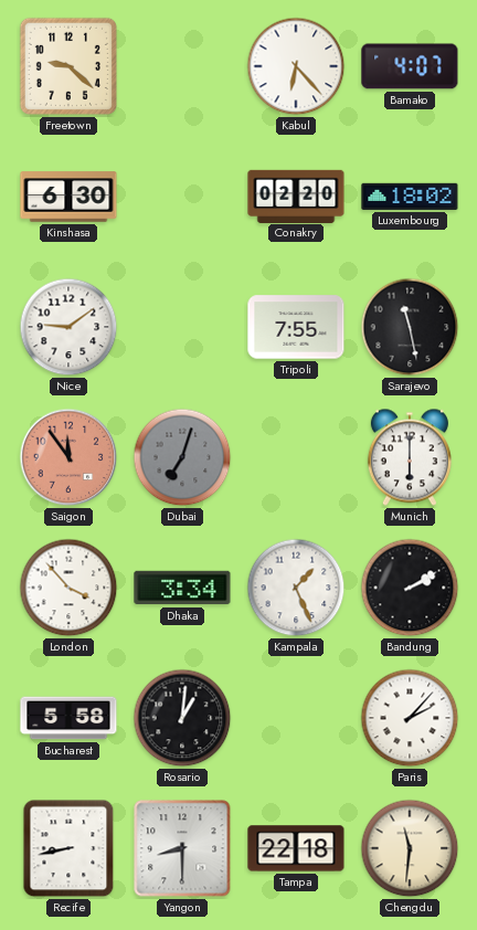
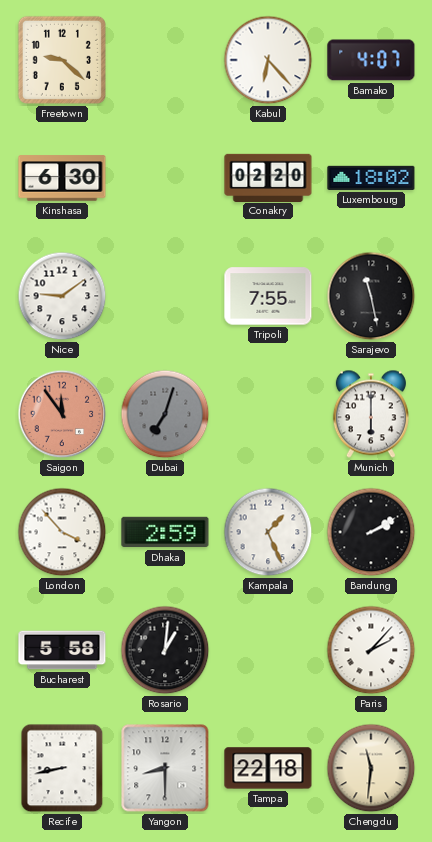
Dhaka: 3:34 -> 2:59 (165, 532)
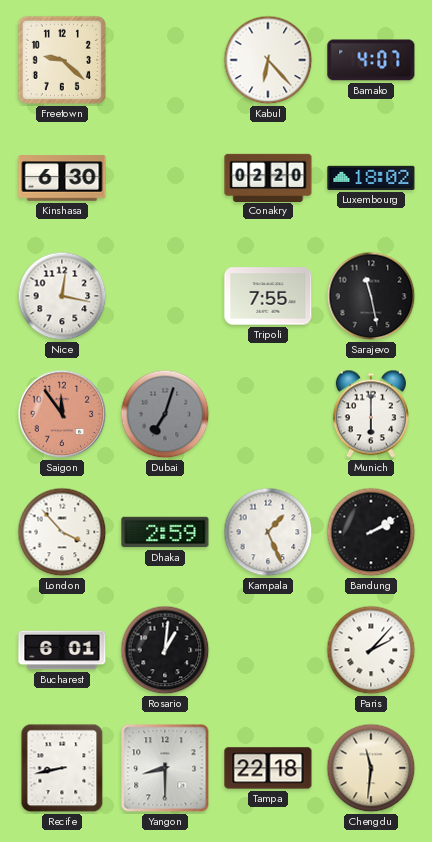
Nice: 9:09 -> 12:17 (62, 296)
Bucharest: 5:58 -> 6:01 (62, 650)
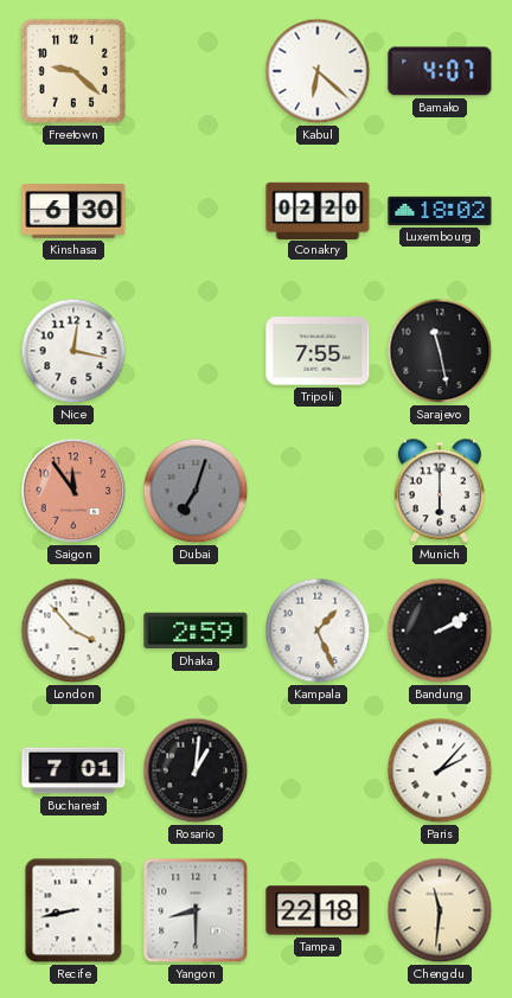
Kabul: 6:23 -> 6:22 (318, 71)
Bucharest: 6:01 -> 7:01 (73, 770)
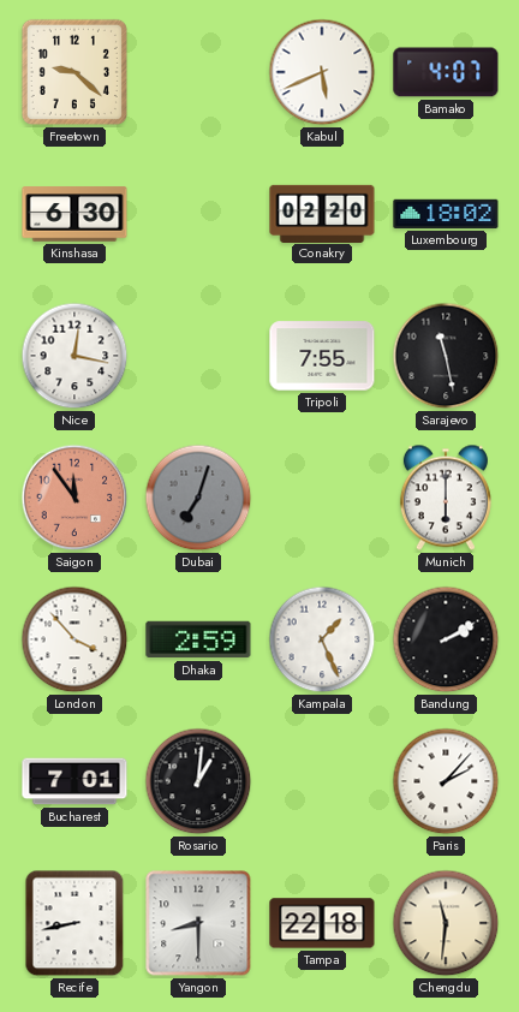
Kabul: 6:22 -> 5:41 (322, 72)
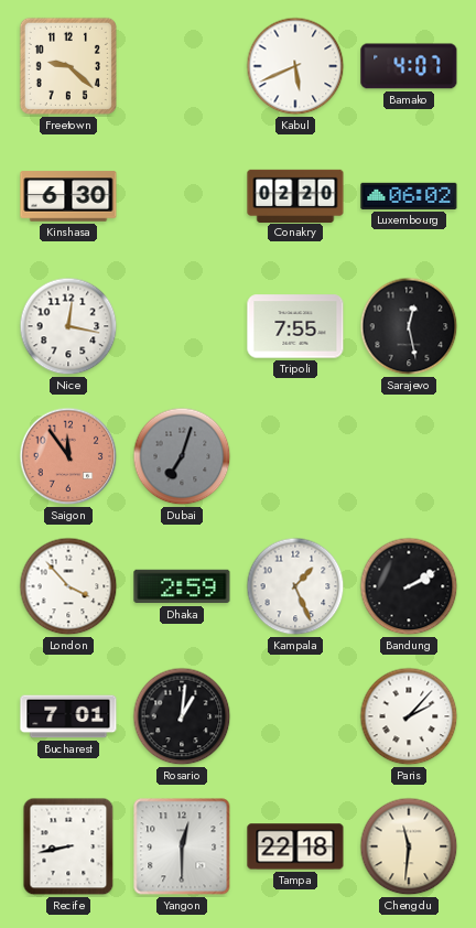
Luxembourg: 18:02 -> 06:02 (409, 196)
Sarajevo: 11:28 -> 12:28 (409, 326)
Munich: 6:00 -> none (446, 498)
Yangon: 8:30 -> 12:30 (182, 846)
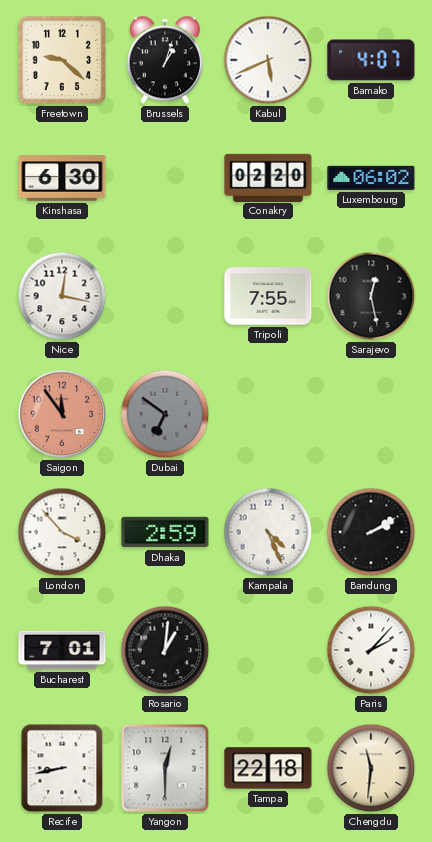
Brussels: none -> 1:03 (165, 60)
Dubai: 7:03 -> 6:51 (165, 414)
Kampala: 1:26 -> 4:26 (268, 532)
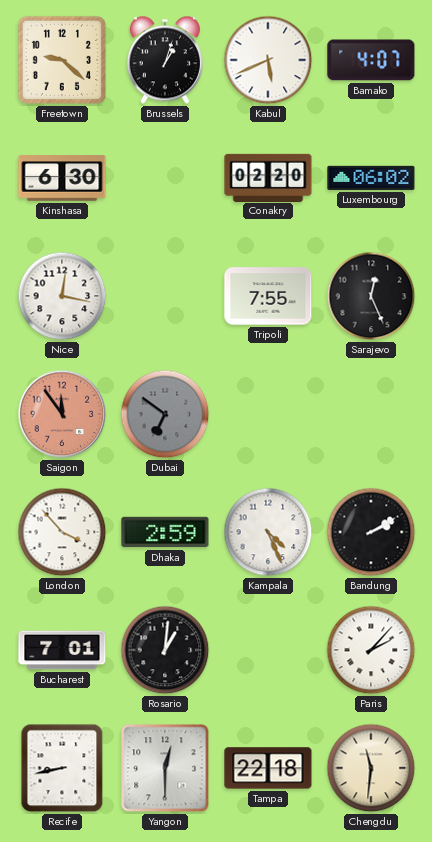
Sarajevo: 12:28 -> 12:26 (371, 296)
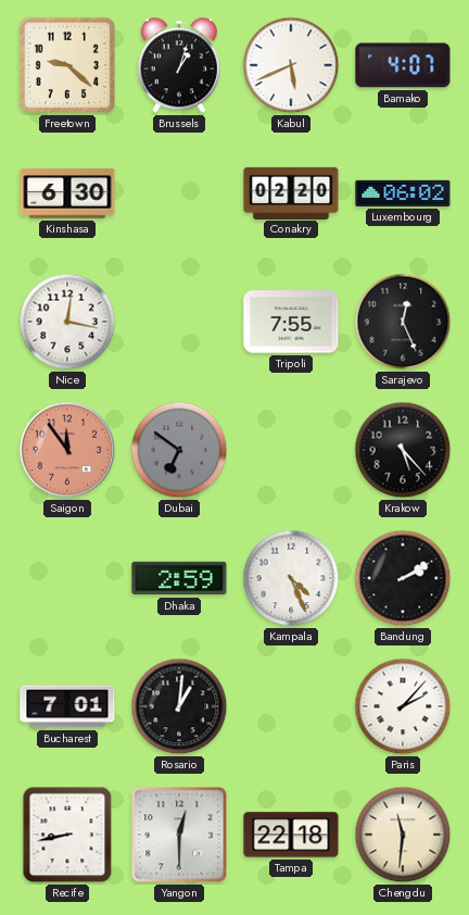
Krakow: none -> 5:23 (403, 450)
London: 3:53 -> none (62, 532)
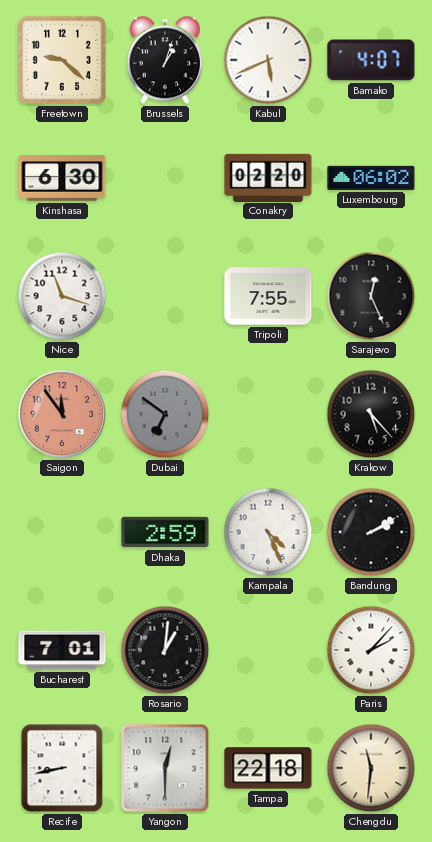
Nice: 12:17 -> 11:18 (62, 296)
